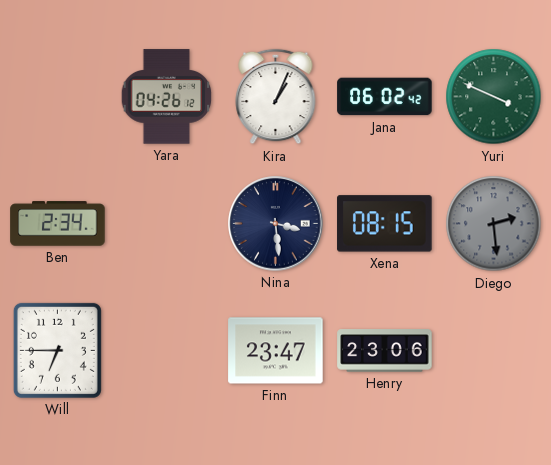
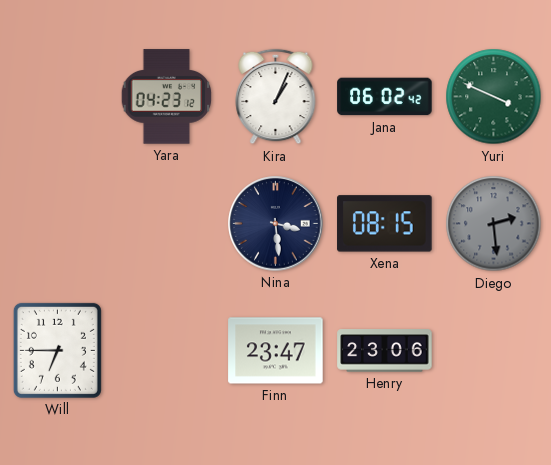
Yara: 04:26 -> 04:23 (167, 97)
Ben: 2:34 -> none (58, 224)
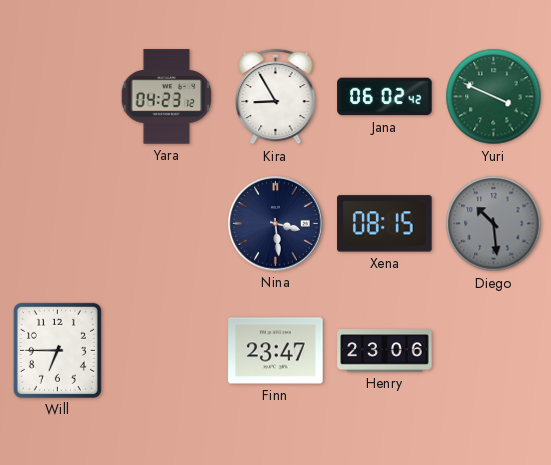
Kira: 1:04 -> 8:55 (276, 97)
Diego: 2:29 -> 10:29 (494, 224)
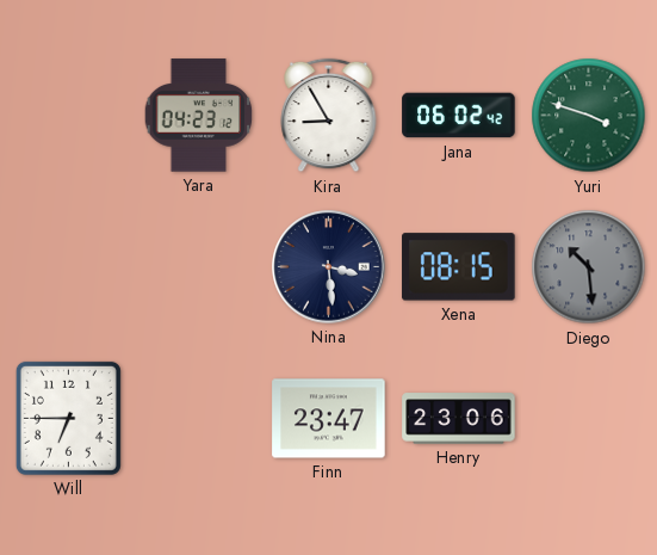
Yuri: 3:49 -> 3:48 (589, 116)
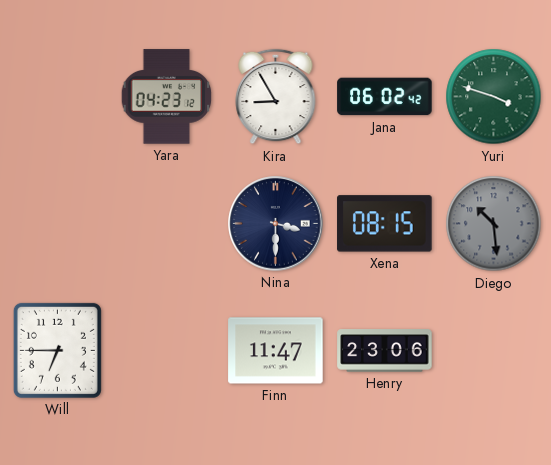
Nina: 3:29 -> 3:30 (276, 224)
Finn: 23:47 -> 11:47 (276, 351)
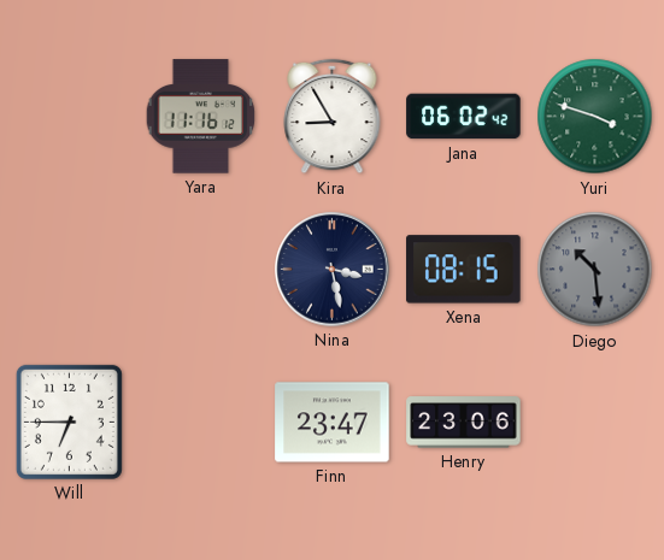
Yara: 04:23 -> 11:16 (201, 117)
Nina: 3:30 -> 3:28 (333, 270)
Finn: 11:47 -> 23:47 (333, 423)
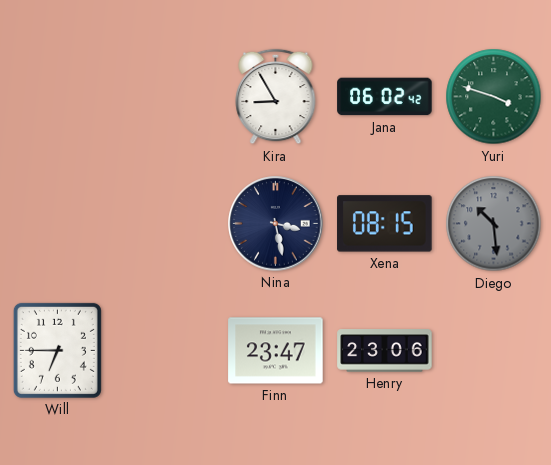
Yara: 11:16 -> none (201, 117)
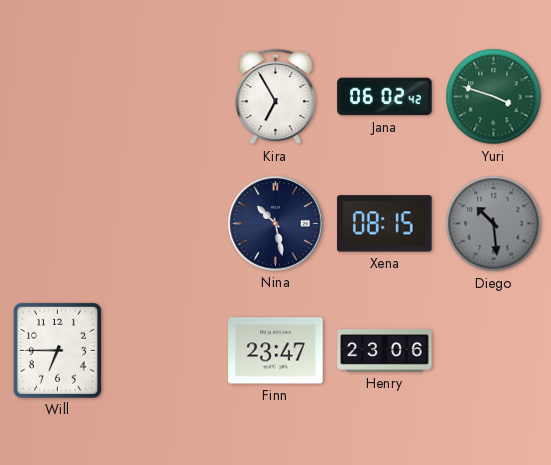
Kira: 8:55 -> 6:55 (276, 97)
Nina: 3:28 -> 10:28 (276, 224)
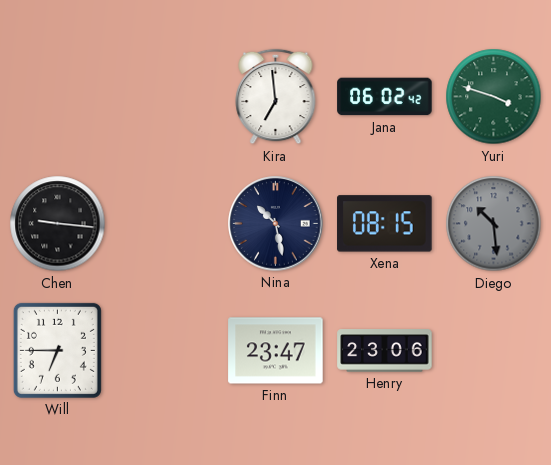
Kira: 6:55 -> 6:59 (276, 97)
Chen: none -> 9:16 (58, 224)
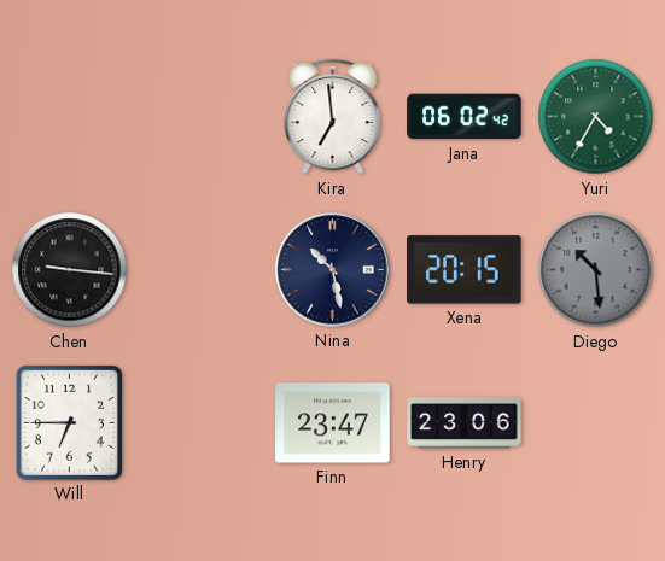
Yuri: 3:48 -> 4:35 (596, 117)
Xena: 08:15 -> 20:15 (465, 270)
